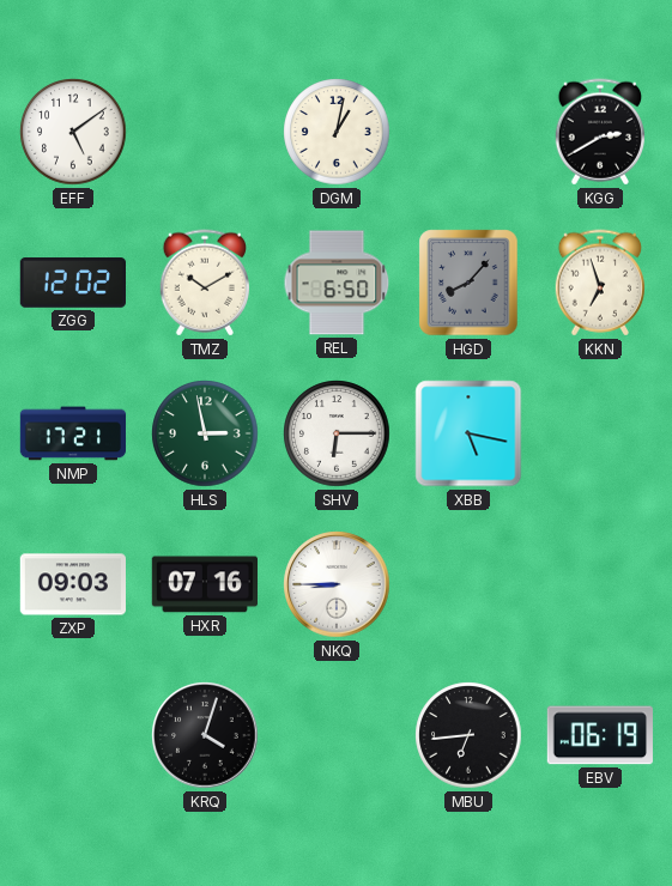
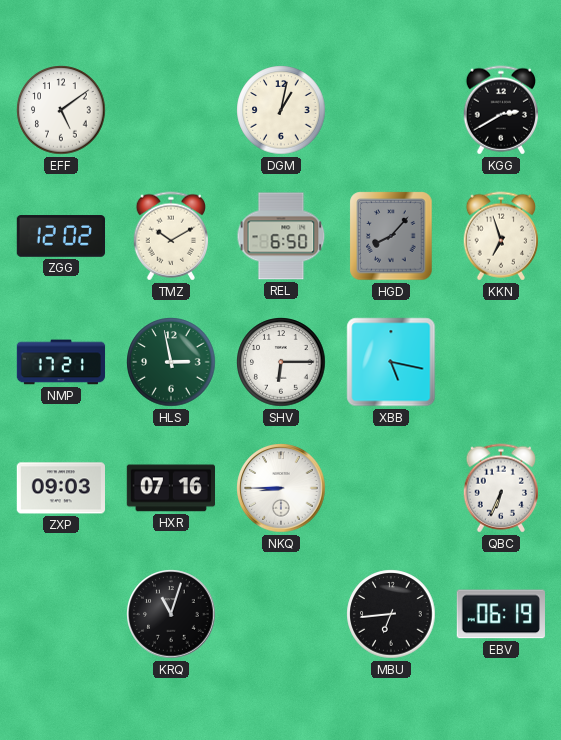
QBC: none -> 6:34 (500, 488)
KRQ: 4:03 -> 11:03 (171, 614)
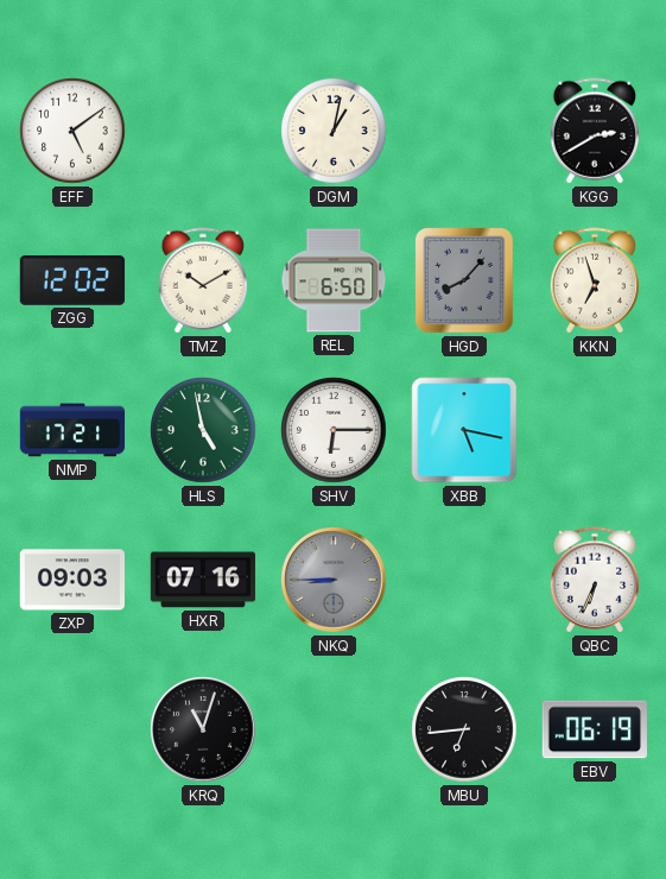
HLS: 2:58 -> 4:58 (203, 430)
NKQ dial: white -> grey (334, 580)
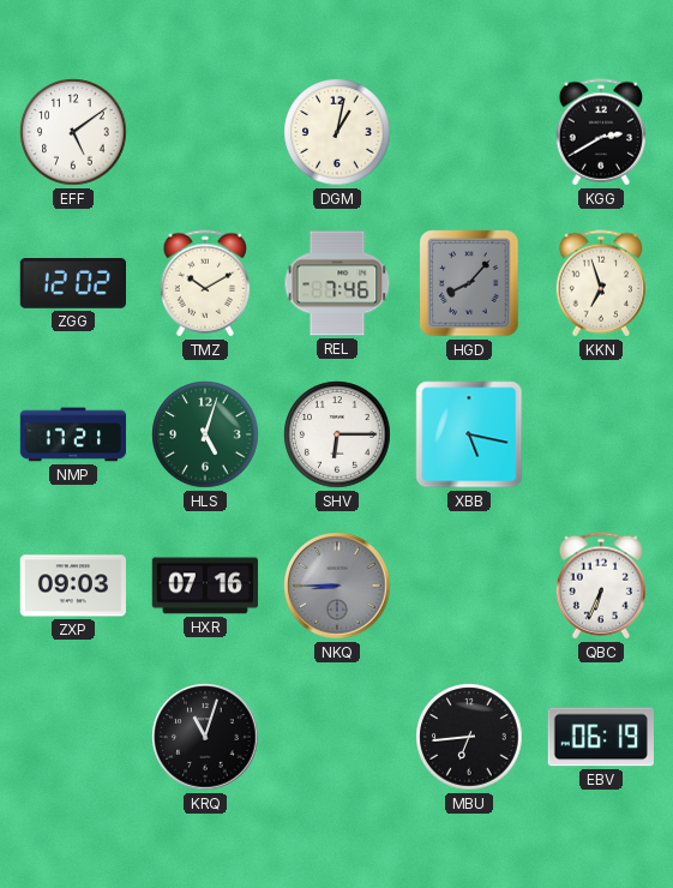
REL: 6:50 -> 7:46 (337, 283)
HLS: 4:58 -> 5:03 (205, 434)
